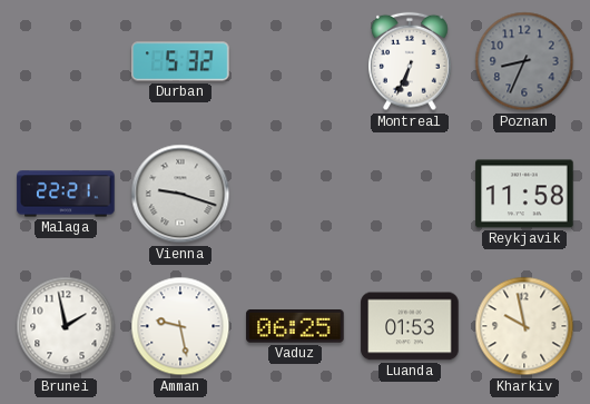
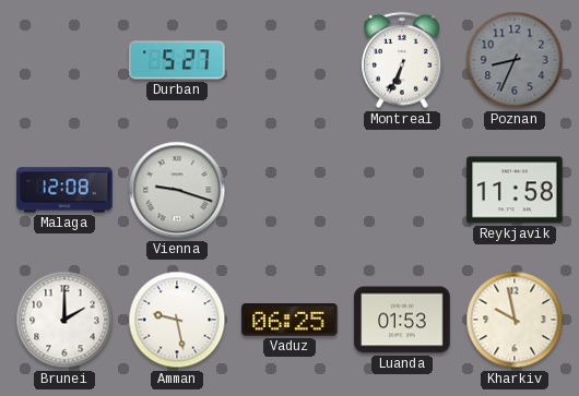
Durban: 5:32 -> 5:27 (177, 60)
Malaga: 22:21 -> 12:08 (64, 190)
Brunei: 1:58 -> 2:00 (64, 320)
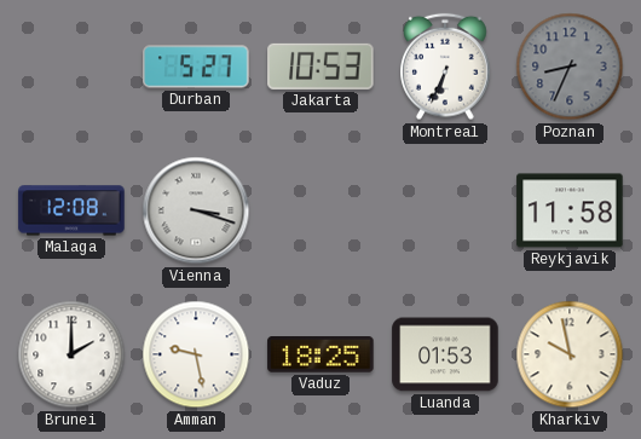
Jakarta: none -> 10:53 (320, 67)
Vienna: 9:18 -> 3:18 (196, 210)
Vaduz: 06:25 -> 18:25 (320, 354)
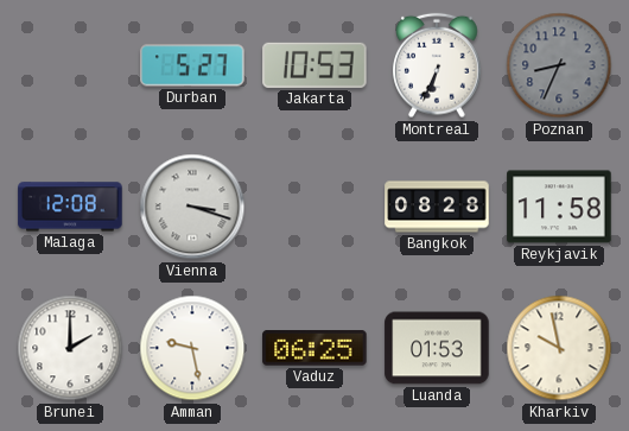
Bangkok: none -> 08:28 (437, 207)
Vaduz: 18:25 -> 06:25 (314, 348)
